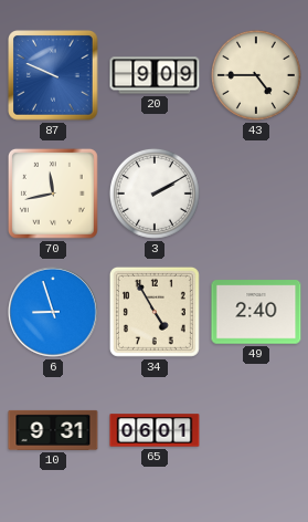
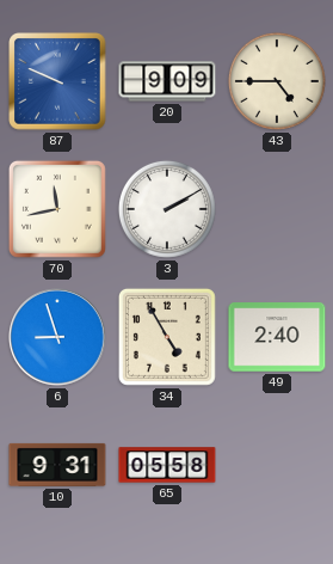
65: 06:01 -> 05:58 (167, 465)
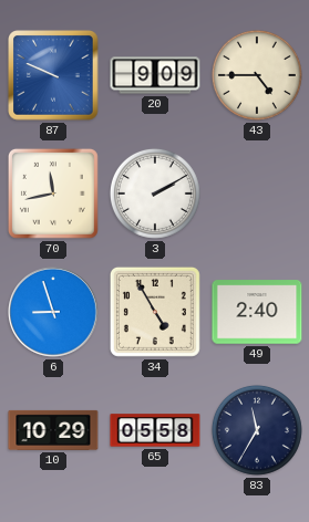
10: 9:31 -> 10:29 (53, 430)
83: none -> 11:35 (257, 430)
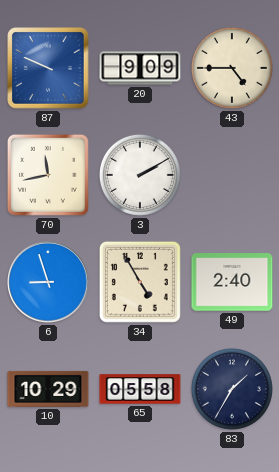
83: 11:35 -> 1:35 (232, 389)
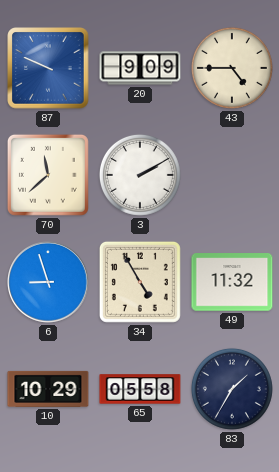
70: 11:43 -> 11:38 (48, 175)
49: 2:40 -> 11:32 (232, 282)
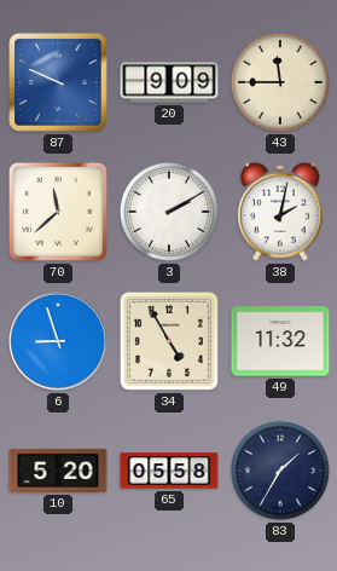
43: 4:45 -> 11:45 (280, 82)
38: none -> 2:02 (280, 212)
10: 10:29 -> 5:20 (58, 471)
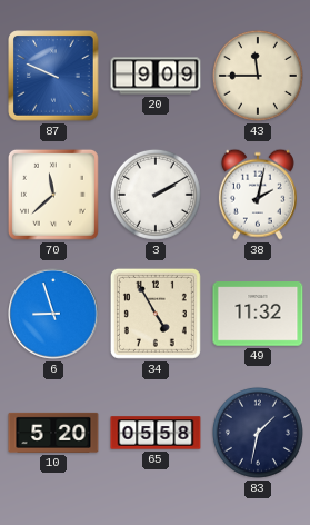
83: 1:35 -> 1:32 (258, 433)
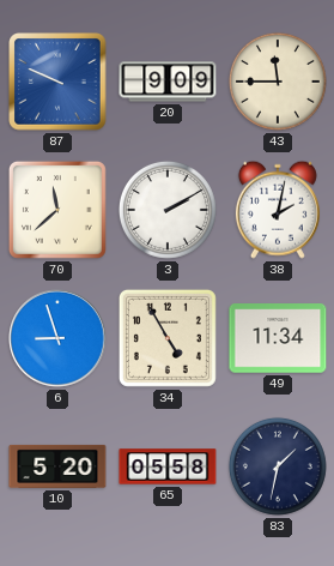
49: 11:32 -> 11:34 (278, 338)
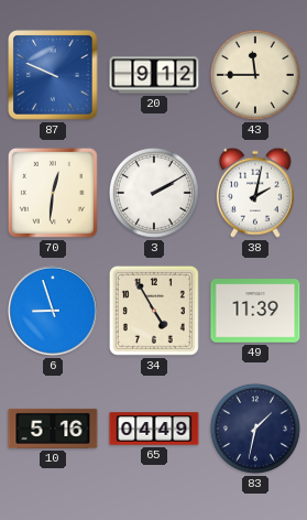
20: 9:09 -> 9:12 (154, 75)
70: 11:38 -> 12:31 (53, 193)
49: 11:34 -> 11:39 (255, 311)
10: 5:20 -> 5:16 (53, 429)
65: 05:58 -> 04:49 (154, 429)
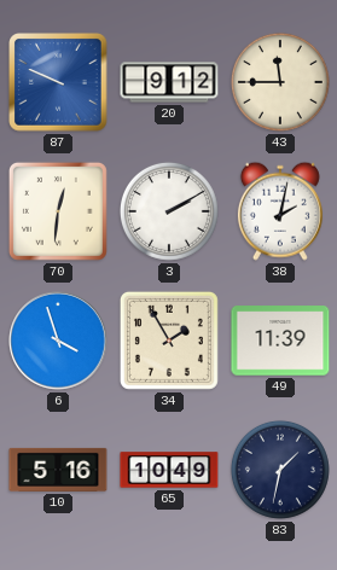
6: 8:57 -> 3:57 (58, 341)
34: 4:55 -> 1:55 (169, 341)
65: 04:49 -> 10:49 (169, 470)
